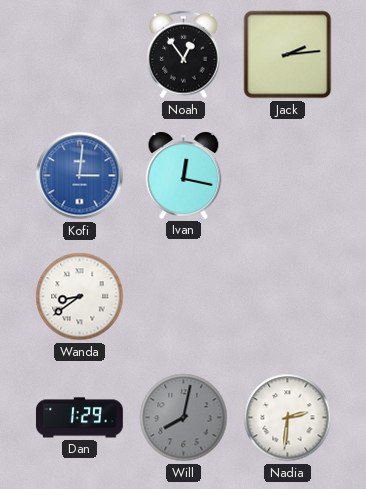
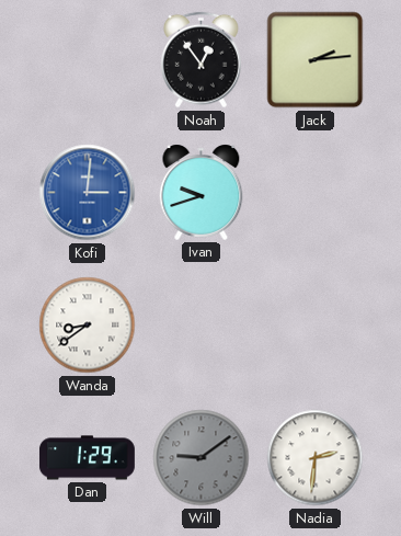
Ivan: 12:17 -> 9:42 (202, 192)
Will: 8:02 -> 9:09 (202, 458)
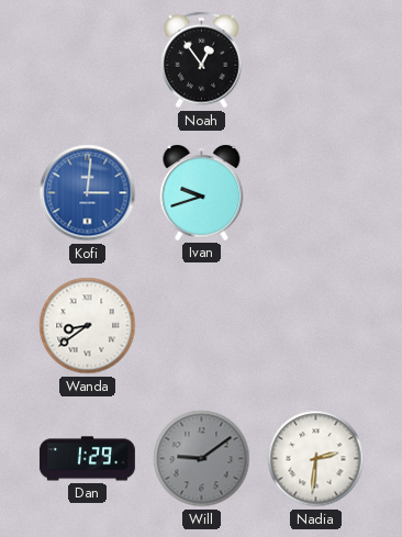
Jack: 2:14 -> none (316, 60)
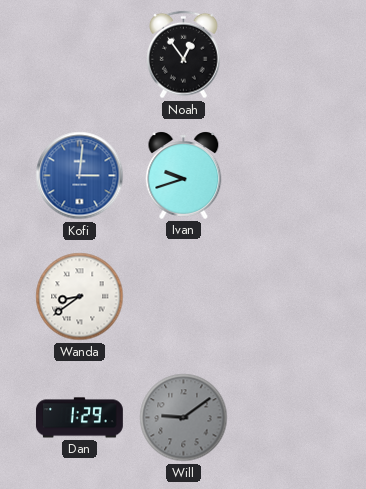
Nadia: 2:31 -> none (316, 459)
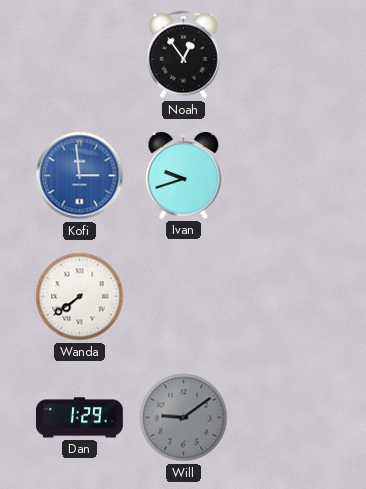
Kofi: 3:01 -> 2:59 (80, 176)
Wanda: 8:39 -> 7:39 (80, 297)
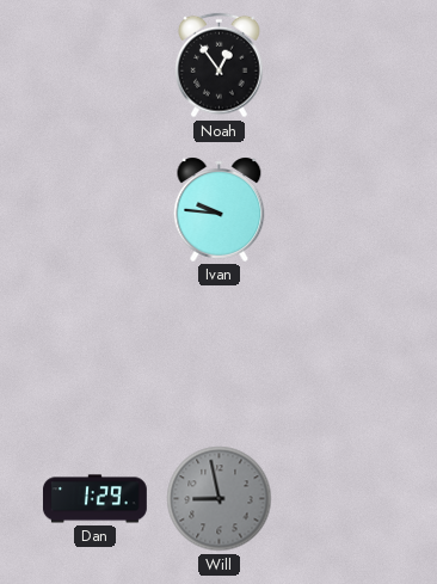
Kofi: 2:59 -> none (80, 176)
Ivan: 9:42 -> 9:46 (220, 209)
Wanda: 7:39 -> none (80, 297)
Will: 9:09 -> 8:58 (220, 499)
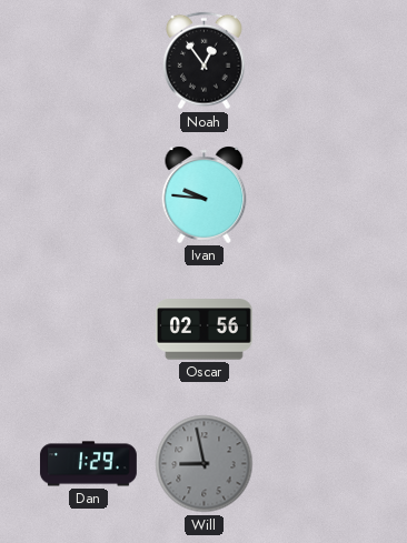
Oscar: none -> 02:56 (203, 330)
